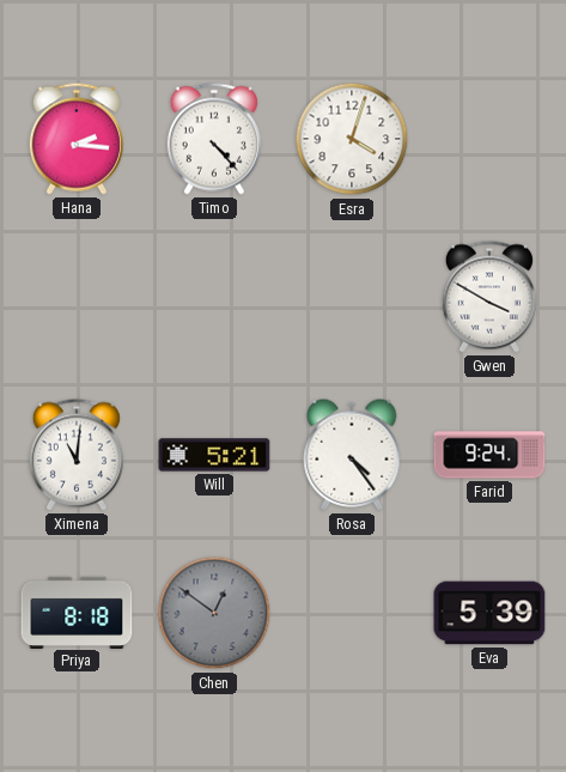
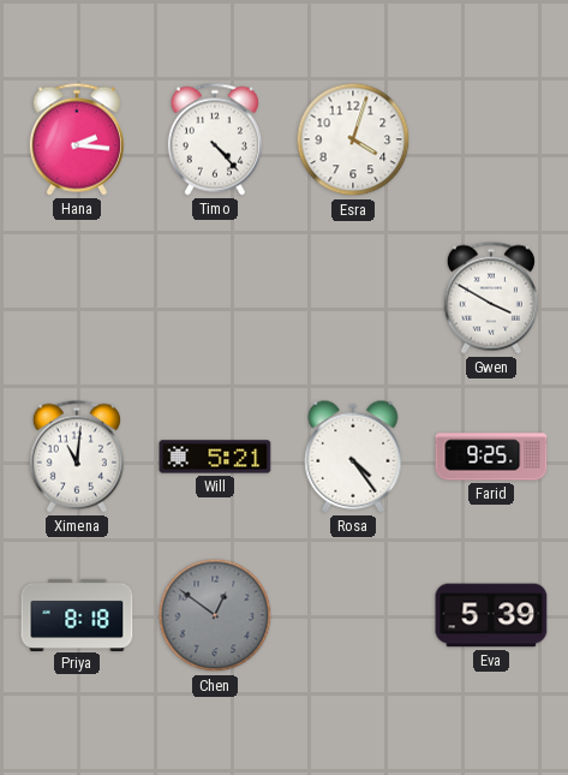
Farid: 9:24 -> 9:25 (491, 457)
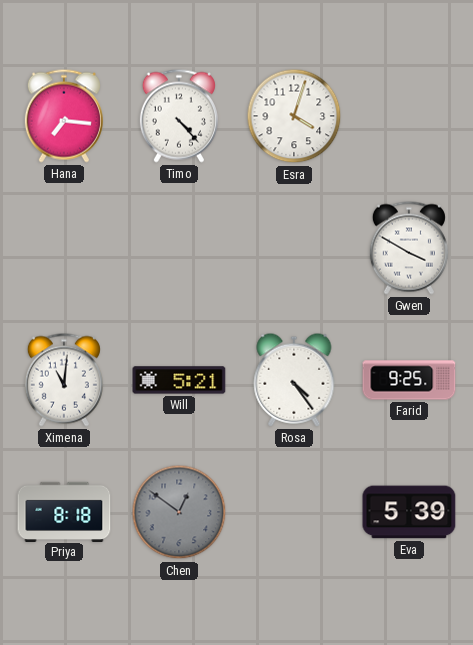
Hana: 2:16 -> 7:16 (64, 116)
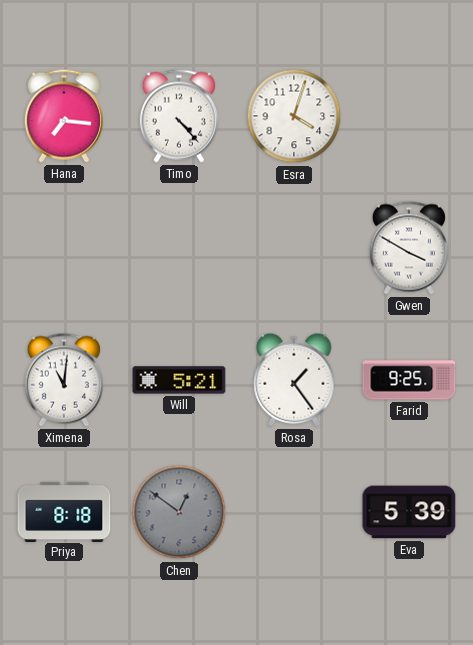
Rosa: 4:24 -> 1:24 (294, 380)
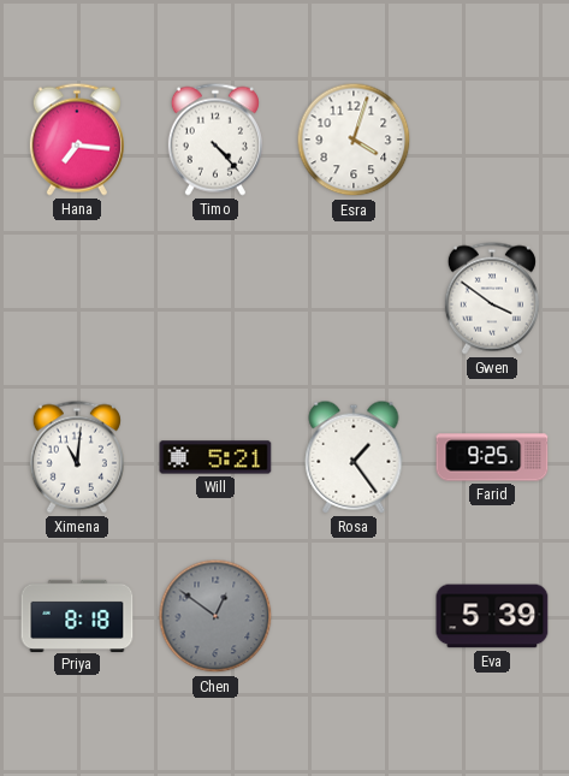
Gwen: 3:50 -> 3:51 (492, 298)
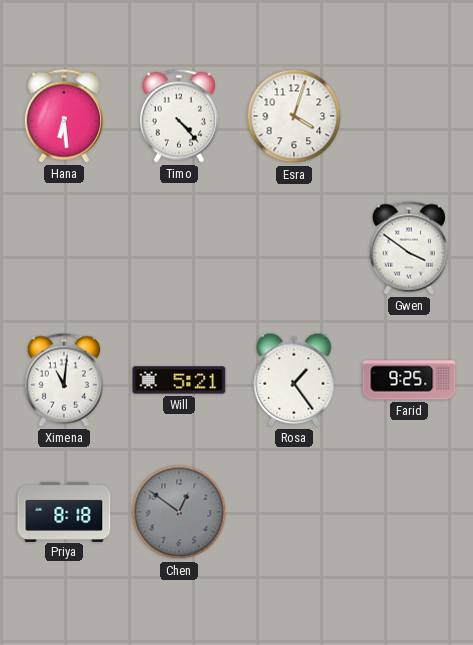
Hana: 7:16 -> 6:29 (64, 116)
Eva: 5:39 -> none (492, 616)
